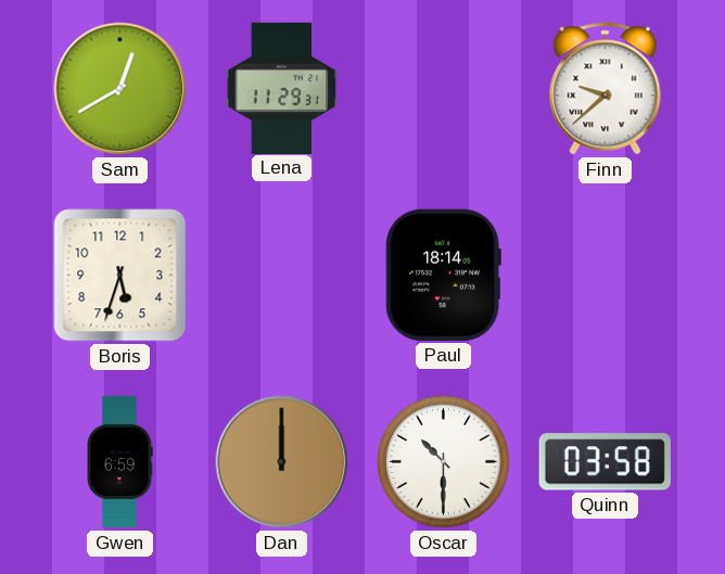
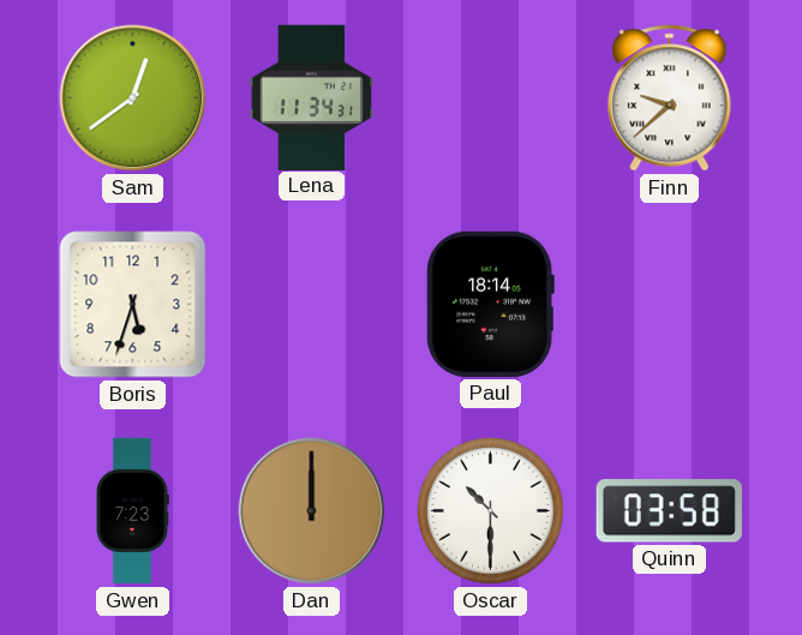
Sam: 12:40 -> 12:39 (133, 98)
Lena: 11:29 -> 11:34 (312, 97)
Gwen: 6:59 -> 7:23 (132, 511)
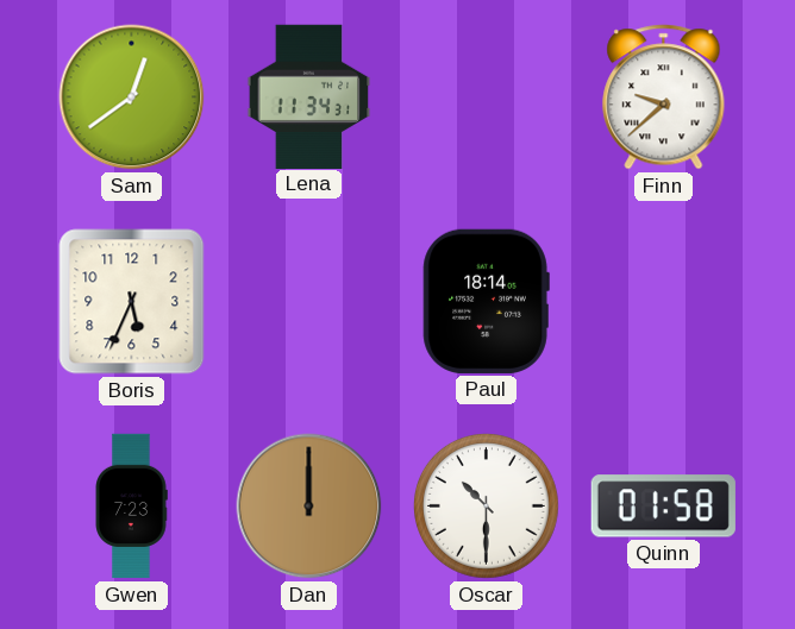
Boris: 5:33 -> 5:34 (132, 302)
Quinn: 03:58 -> 01:58 (663, 507)
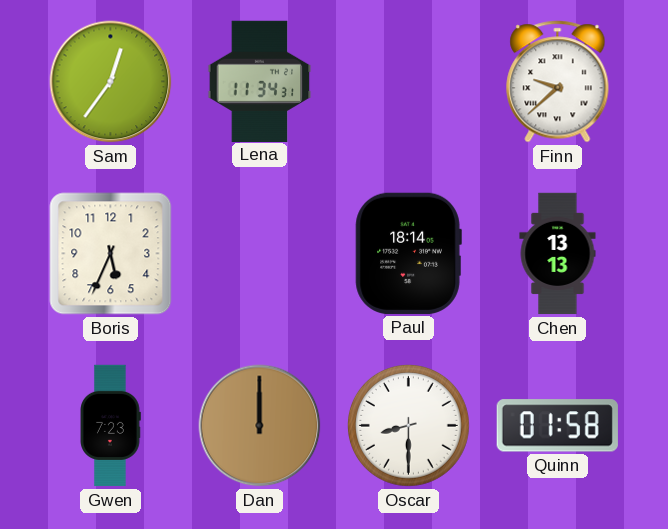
Sam: 12:39 -> 12:36 (111, 82)
Chen: none -> 13:13 (558, 254)
Oscar: 10:30 -> 8:30 (408, 425)
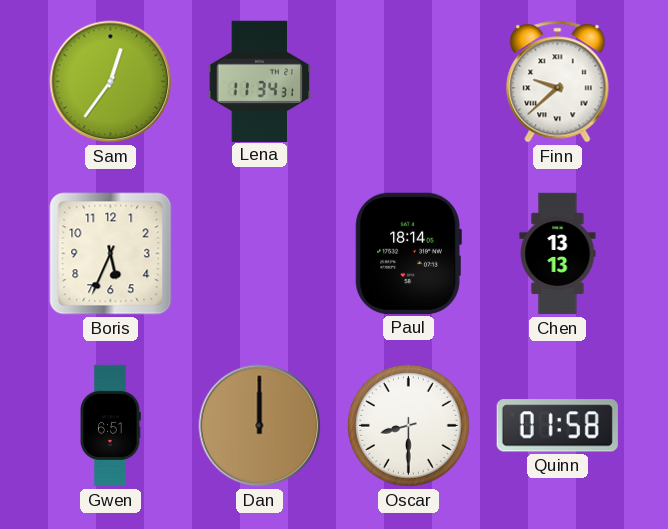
Gwen: 7:23 -> 6:51 (110, 426)
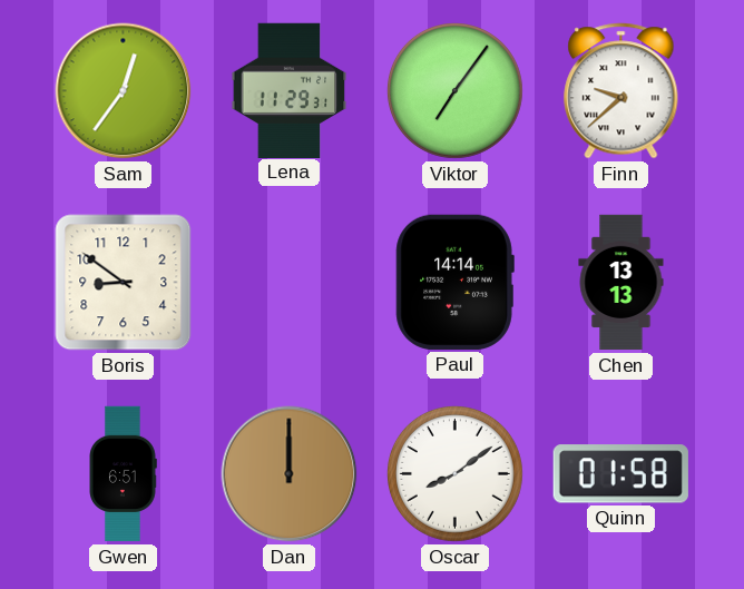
Lena: 11:34 -> 11:29 (290, 90)
Viktor: none -> 7:06 (454, 90)
Boris: 5:34 -> 8:51 (124, 283)
Paul: 18:14 -> 14:14 (454, 282)
Oscar: 8:30 -> 8:09 (454, 473)
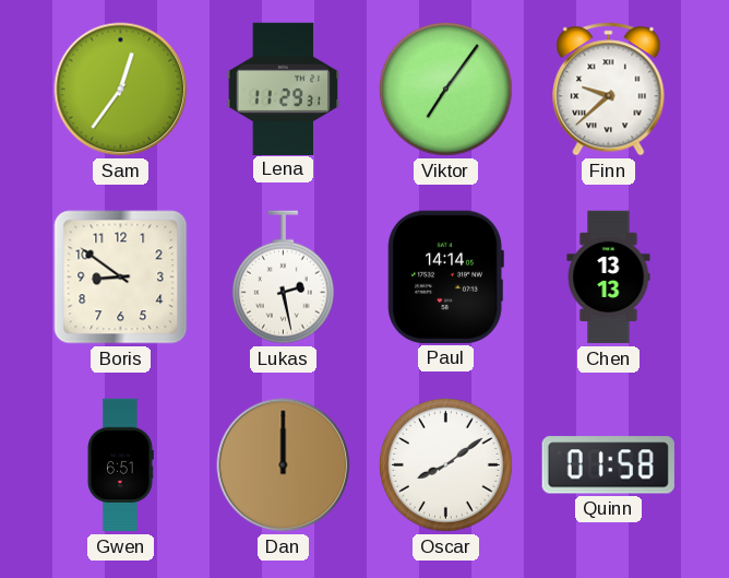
Lukas: none -> 2:28 (283, 278)
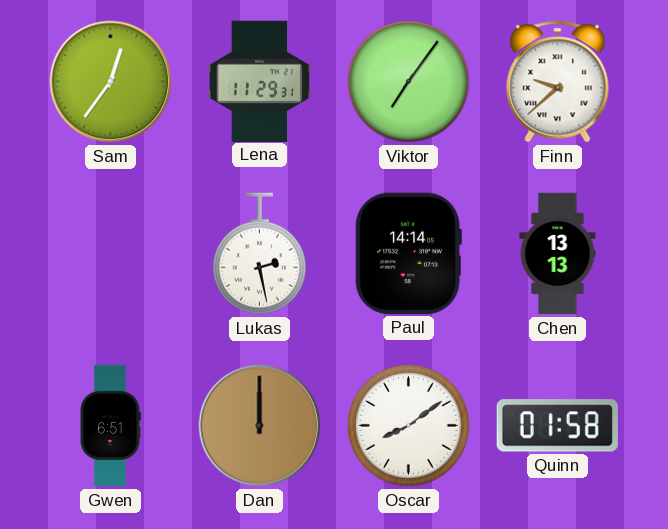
Boris: 8:51 -> none (121, 278)
